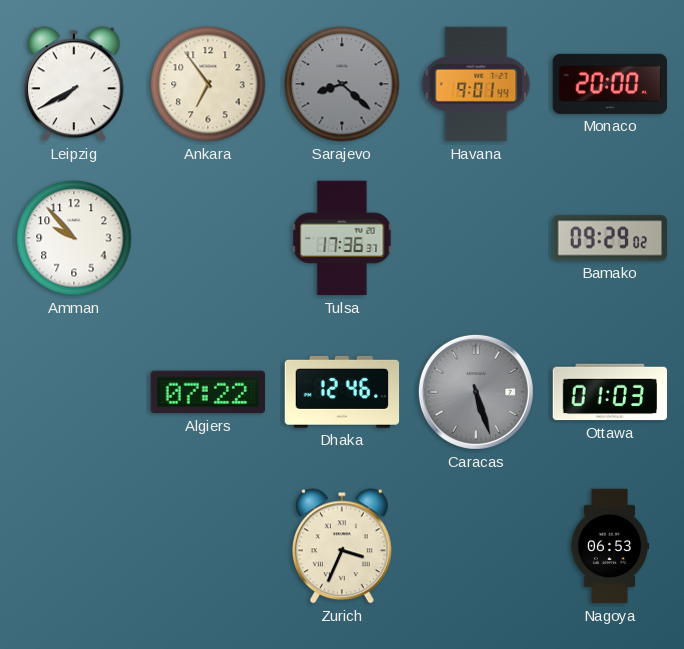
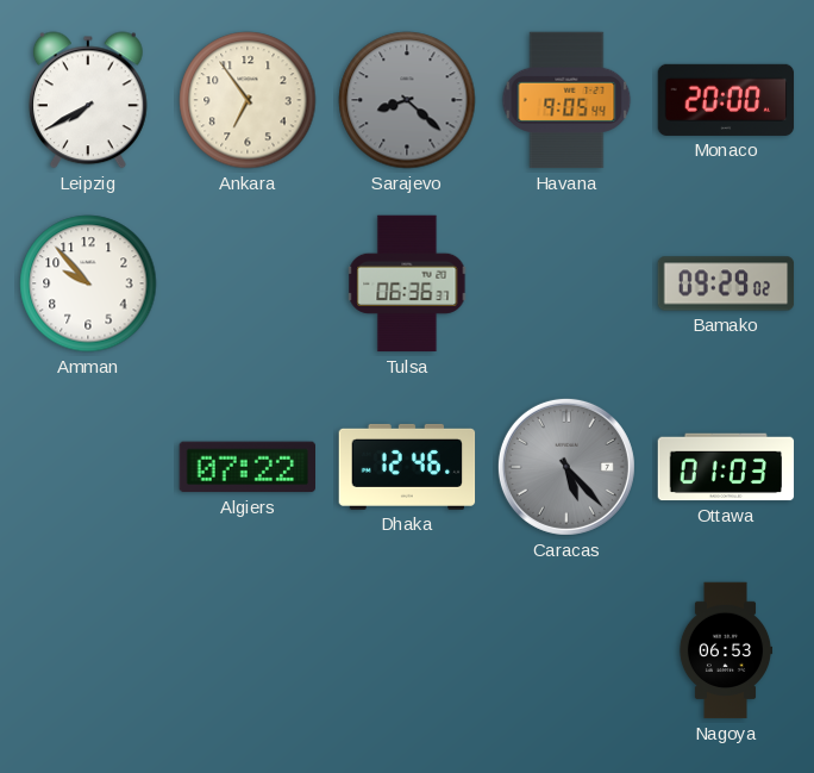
Havana: 9:01 -> 9:05 (566, 100)
Tulsa: 17:36 -> 06:36 (407, 283)
Caracas: 5:27 -> 5:23 (566, 467)
Zurich: 3:34 -> none (342, 546)
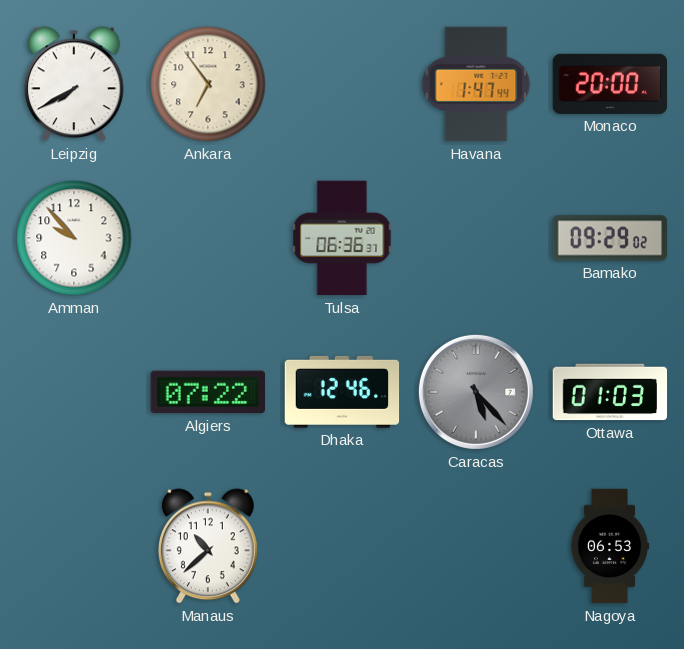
Sarajevo: 8:22 -> none (407, 100)
Havana: 9:05 -> 1:47 (476, 84)
Manaus: none -> 10:38 (208, 546)
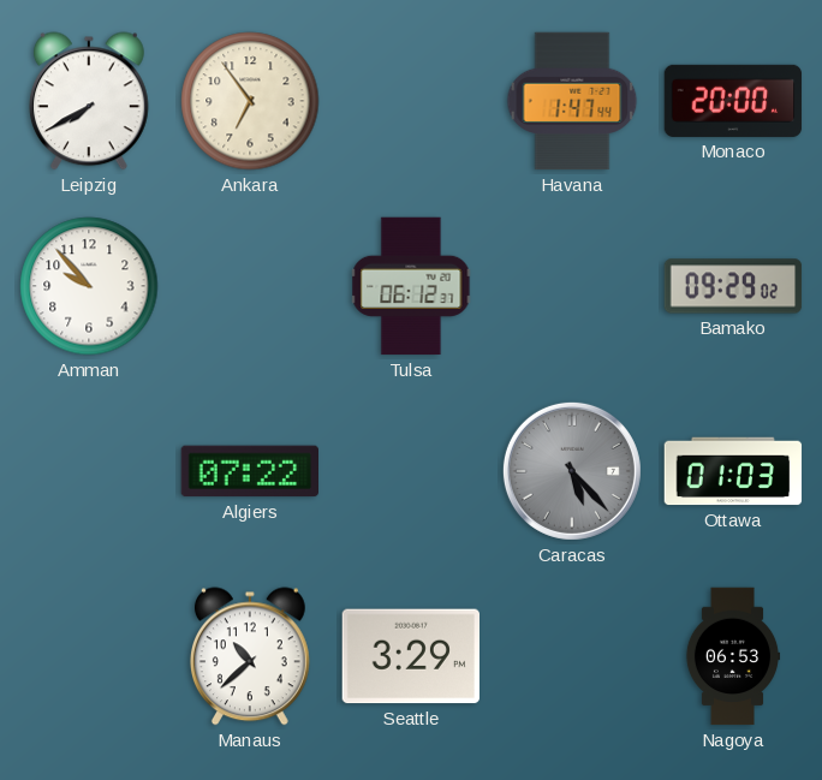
Tulsa: 06:36 -> 06:12 (411, 286)
Dhaka: 12:46 -> none (342, 392)
Seattle: none -> 3:29 (410, 656)
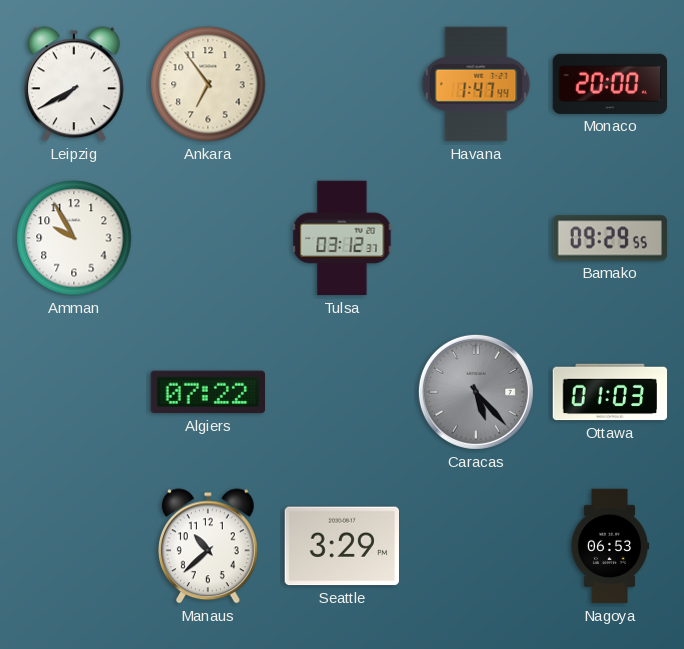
Amman: 9:53 -> 9:55 (74, 238)
Tulsa: 06:12 -> 03:12 (342, 238)
Bamako: 09:29:02 -> 09:29:55 (610, 238)
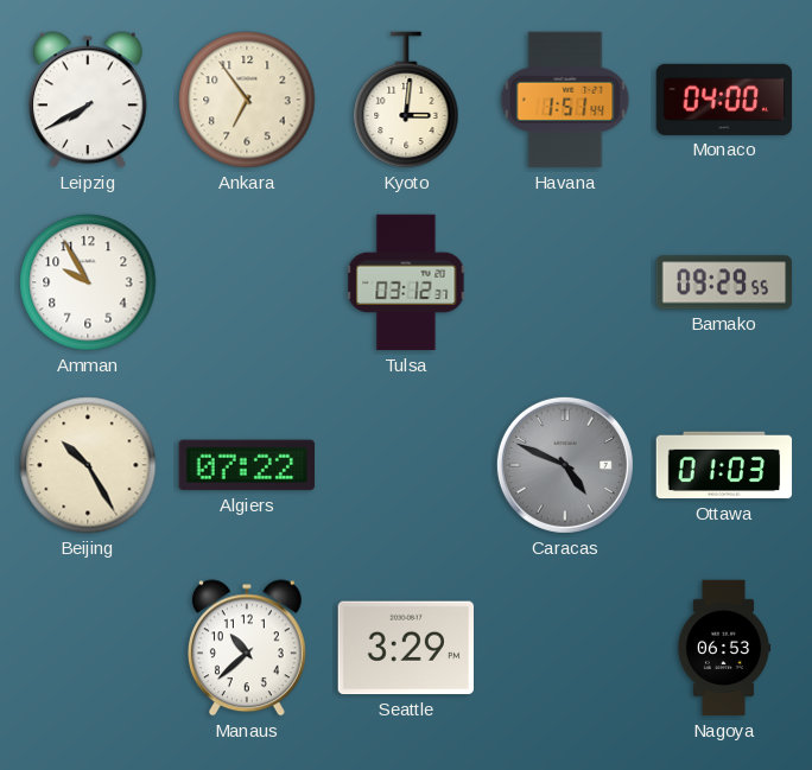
Kyoto: none -> 3:01 (406, 100)
Havana: 1:47 -> 1:51 (565, 100)
Monaco: 20:00 -> 04:00 (724, 100)
Beijing: none -> 10:25 (88, 465)
Caracas: 5:23 -> 4:49 (565, 465)
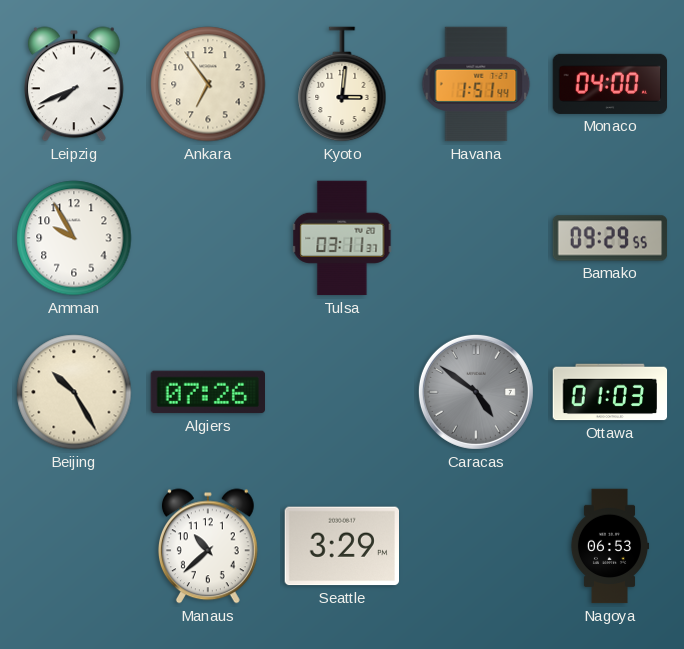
Leipzig: 7:40 -> 7:41 (74, 84)
Tulsa: 03:12 -> 03:11 (342, 238)
Algiers: 07:22 -> 07:26 (207, 392)
Caracas: 4:49 -> 4:51 (476, 392)
